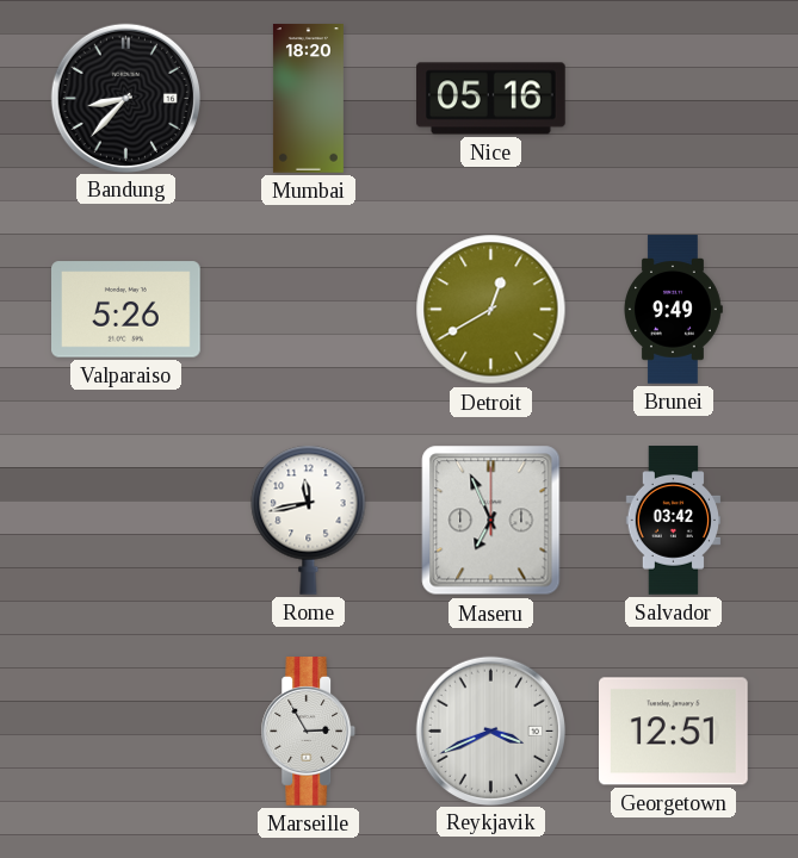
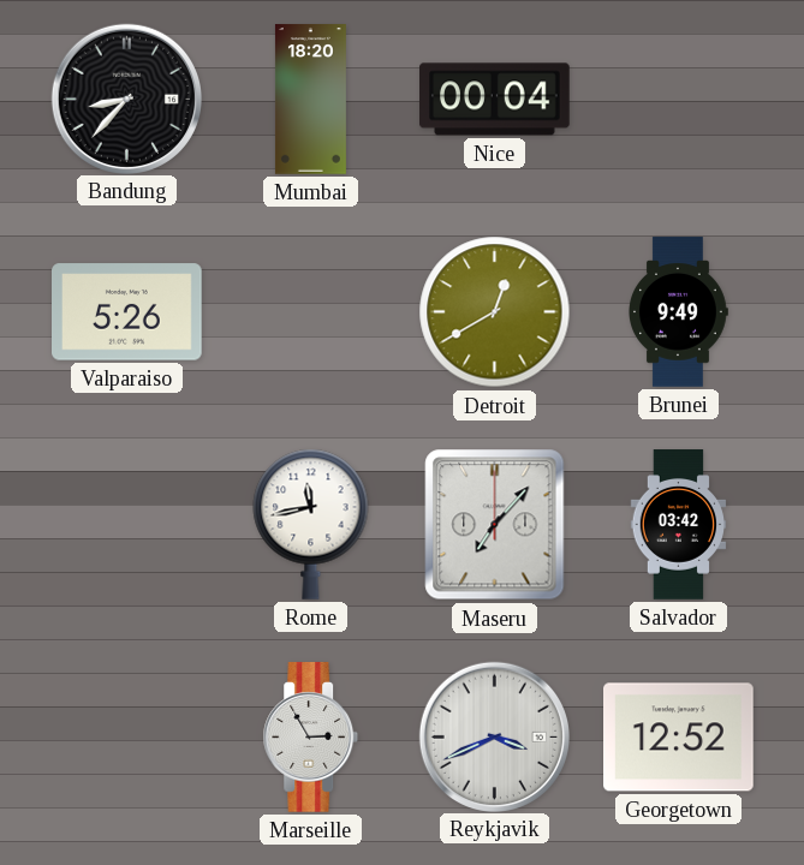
Nice: 05:16 -> 00:04 (495, 100)
Maseru: 6:56 -> 7:07 (495, 525)
Georgetown: 12:51 -> 12:52 (679, 738)
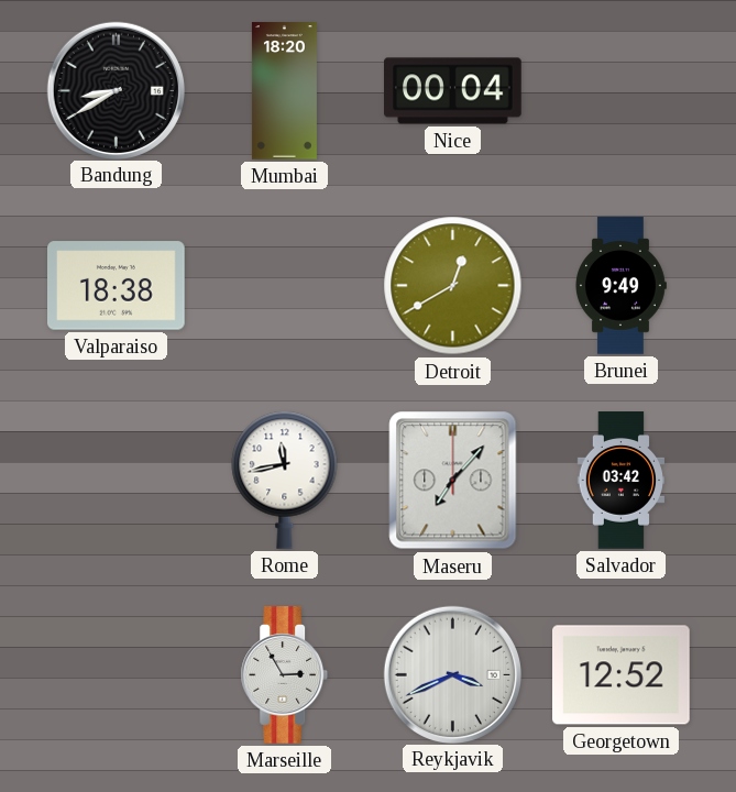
Bandung: 8:37 -> 8:40 (116, 90)
Valparaiso: 5:26 -> 18:38 (117, 286)
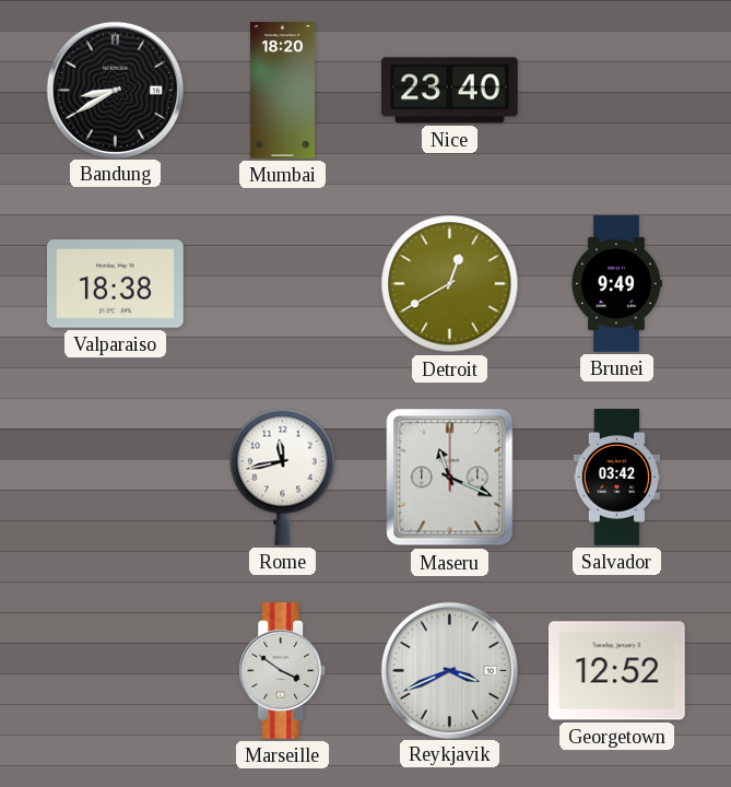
Nice: 00:04 -> 23:40 (450, 91)
Maseru: 7:07 -> 11:19 (450, 478)
Marseille: 2:55 -> 3:51 (283, 671)
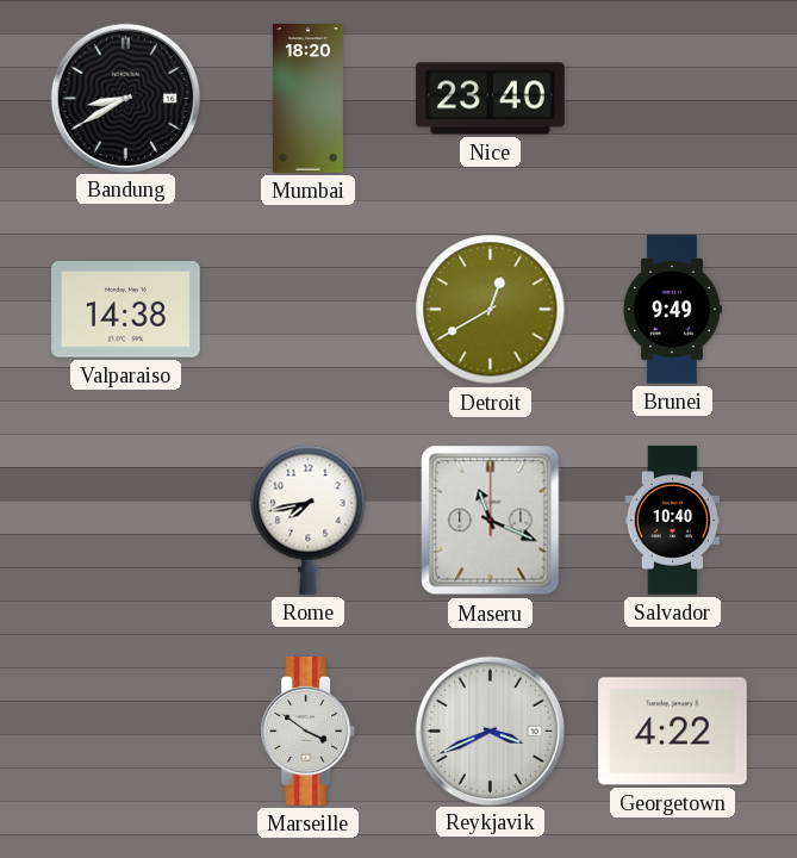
Valparaiso: 18:38 -> 14:38 (126, 310)
Rome: 11:43 -> 7:43 (309, 520)
Salvador: 03:42 -> 10:40 (673, 521)
Georgetown: 12:52 -> 4:22 (673, 732)
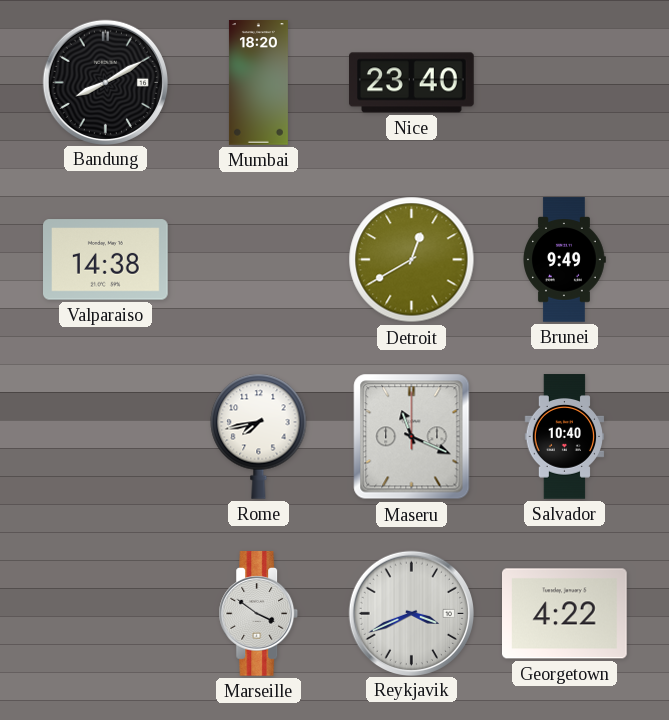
Bandung: 8:40 -> 8:10 (105, 82)
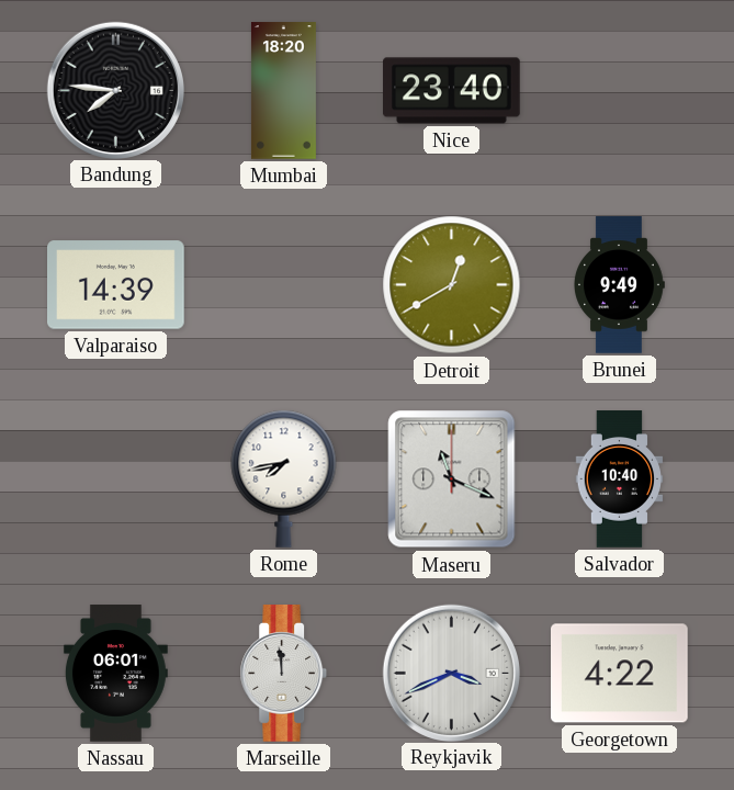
Bandung: 8:10 -> 7:46 (115, 90)
Valparaiso: 14:38 -> 14:39 (116, 285)
Nassau: none -> 06:01 (115, 674)
Marseille: 3:51 -> 11:59 (284, 674)
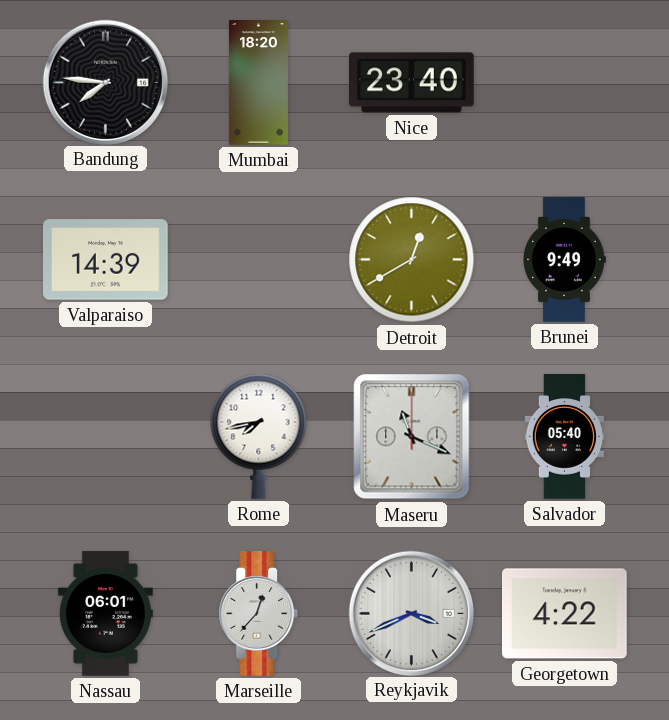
Salvador: 10:40 -> 05:40 (565, 437)
Marseille: 11:59 -> 12:37 (259, 614)
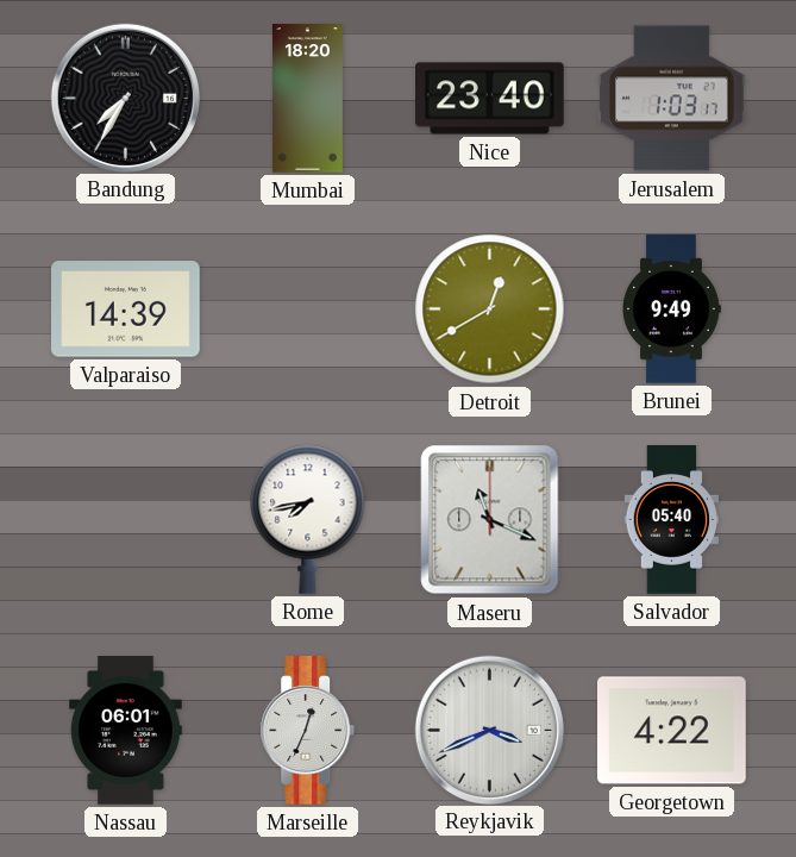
Bandung: 7:46 -> 7:35 (125, 98)
Jerusalem: none -> 1:03 (672, 99)
Marseille: 12:37 -> 12:34 (308, 731)
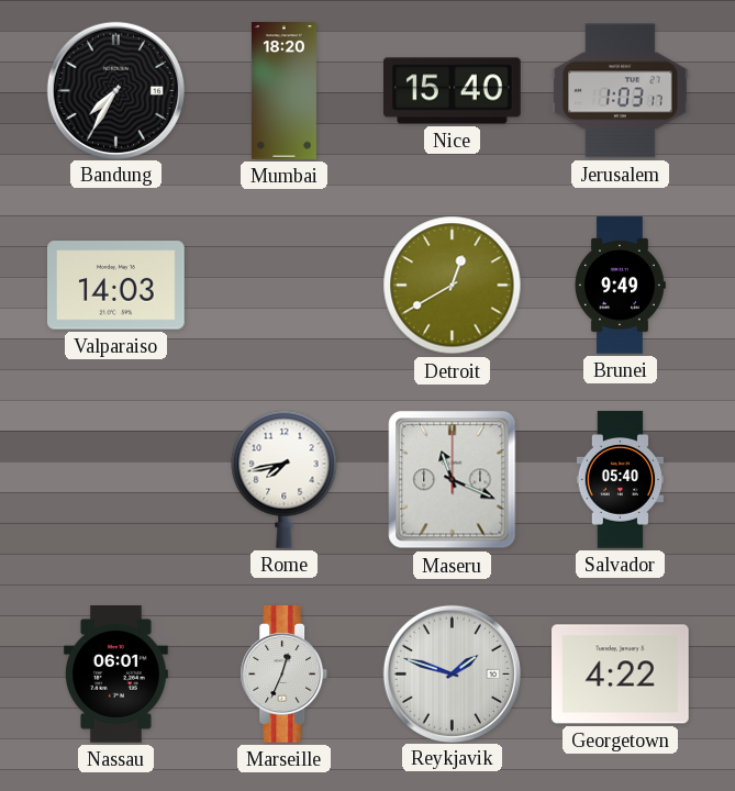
Nice: 23:40 -> 15:40 (453, 91)
Valparaiso: 14:39 -> 14:03 (116, 286)
Reykjavik: 3:41 -> 1:48 (452, 673)
